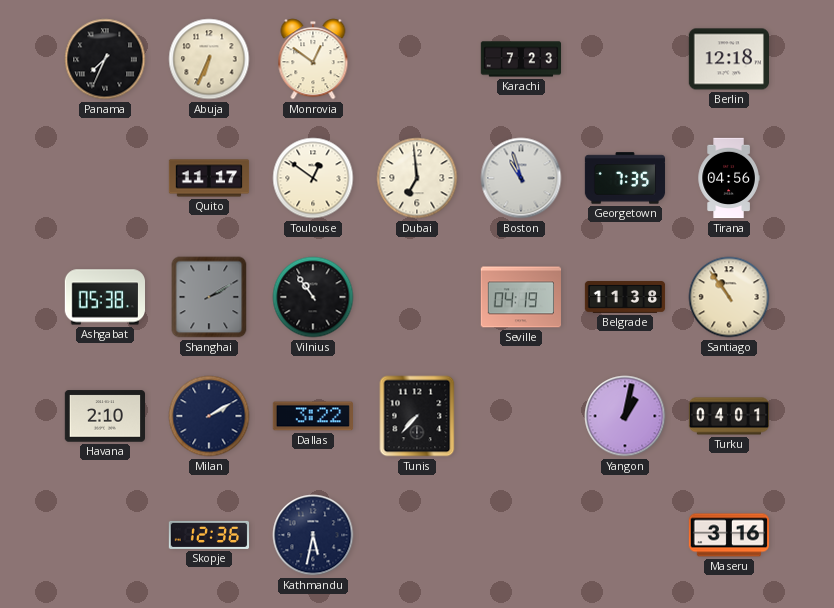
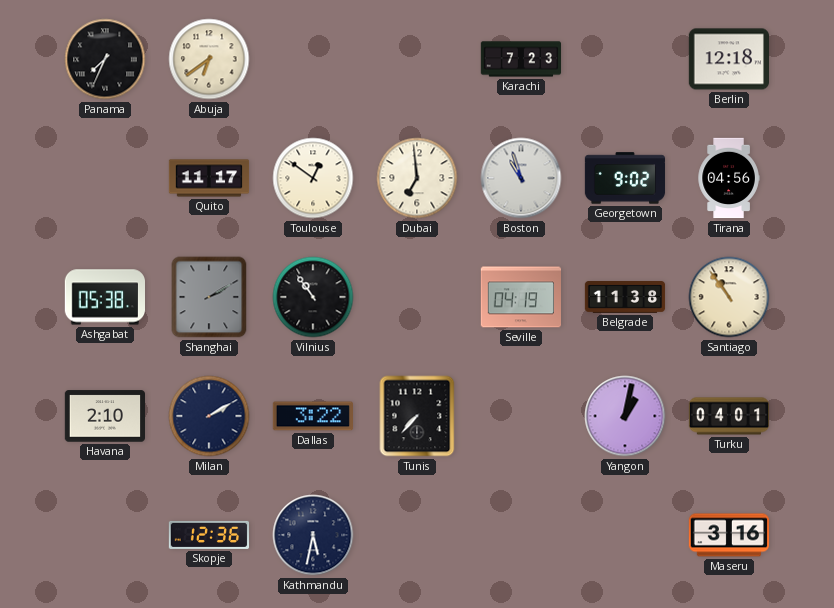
Abuja: 6:34 -> 6:39 (209, 59)
Monrovia: 12:51 -> none (313, 59)
Georgetown: 7:35 -> 9:02 (625, 178)
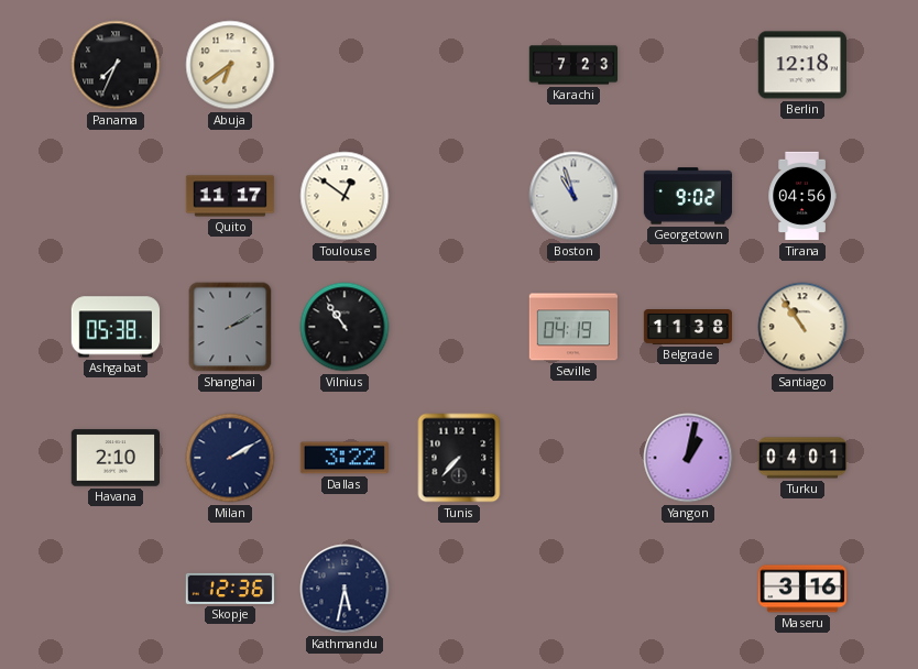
Dubai: 6:59 -> none (417, 178)
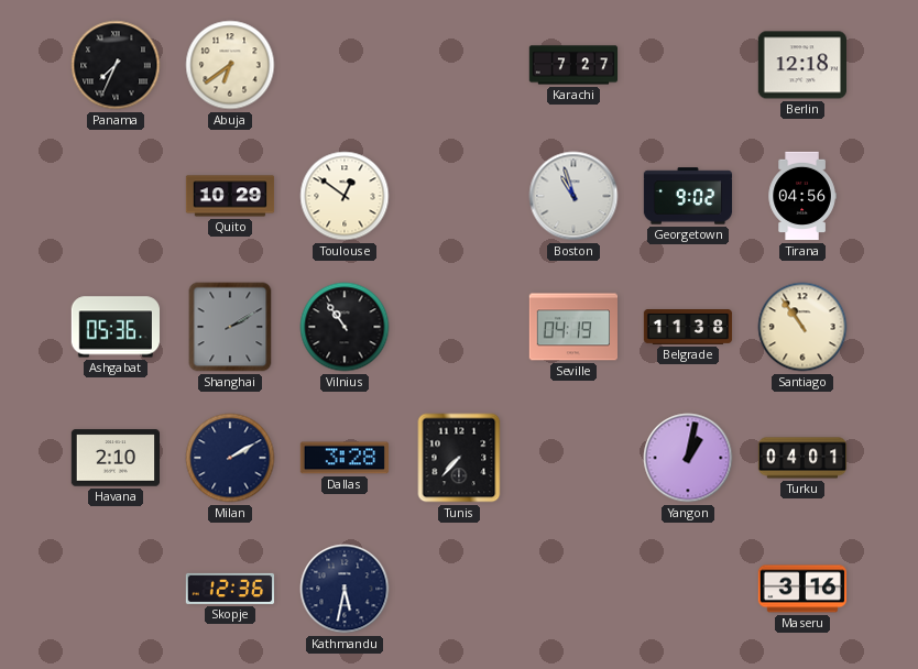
Karachi: 7:23 -> 7:27 (573, 65)
Quito: 11:17 -> 10:29 (230, 196)
Ashgabat: 05:38 -> 05:36 (114, 327)
Dallas: 3:22 -> 3:28 (343, 458)
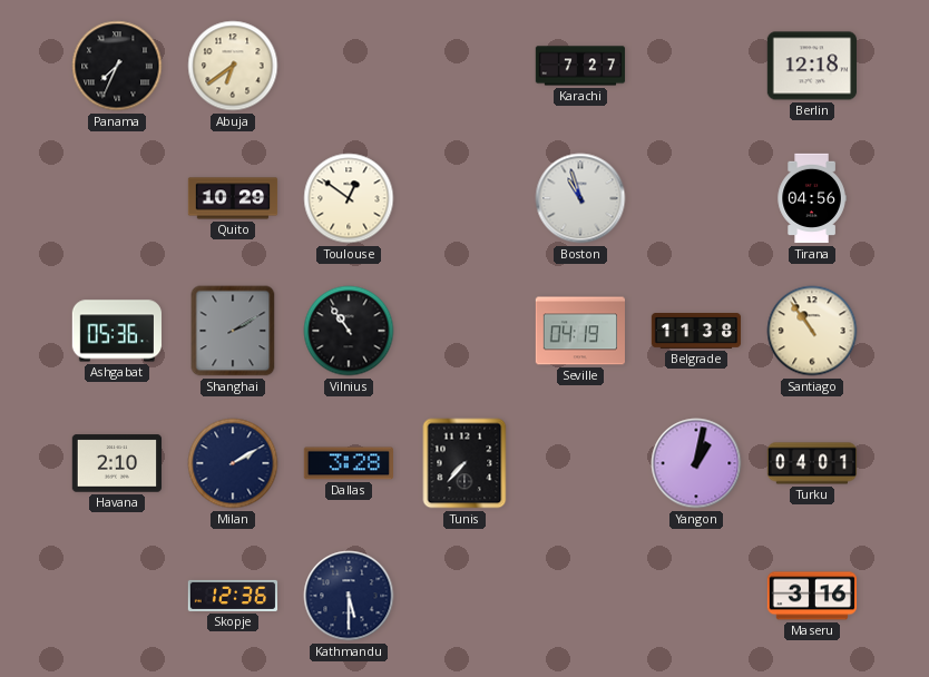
Georgetown: 9:02 -> none (688, 196)
Kathmandu: 5:32 -> 5:30 (349, 596)
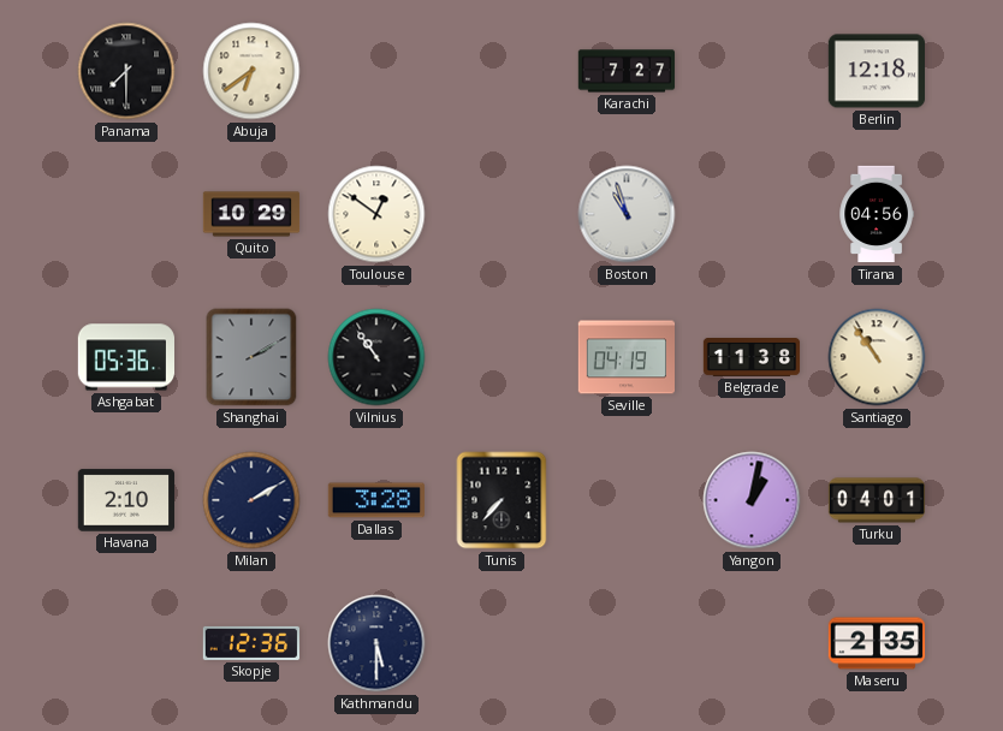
Panama: 7:34 -> 7:30 (126, 71)
Maseru: 3:16 -> 2:35 (877, 643)
